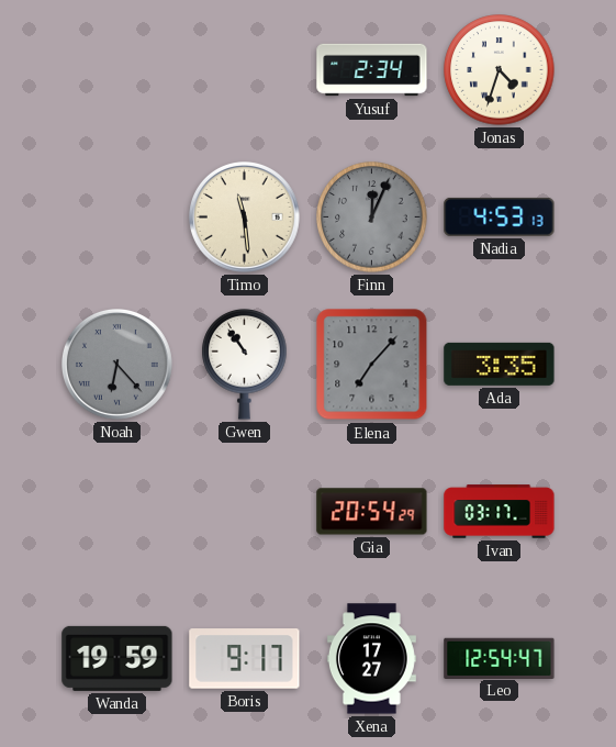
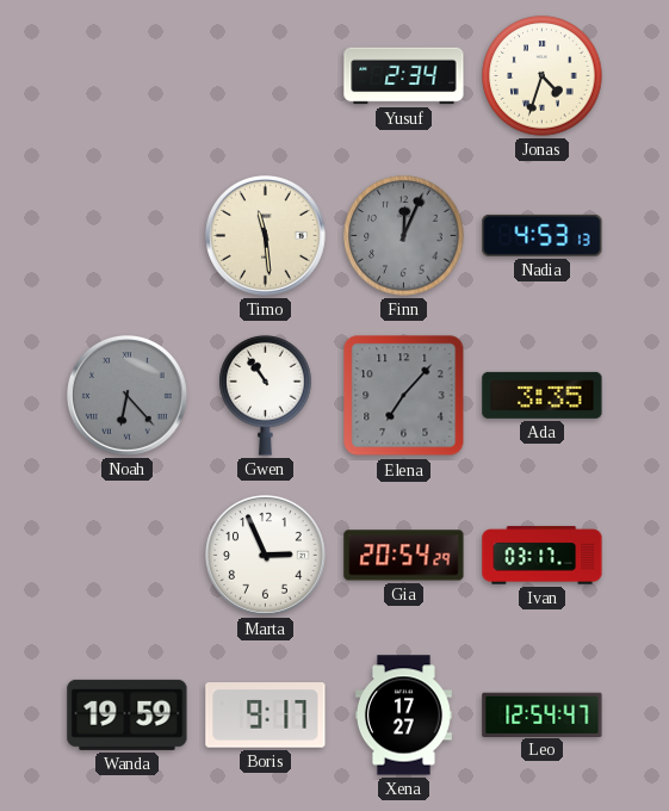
Marta: none -> 2:56 (266, 556)
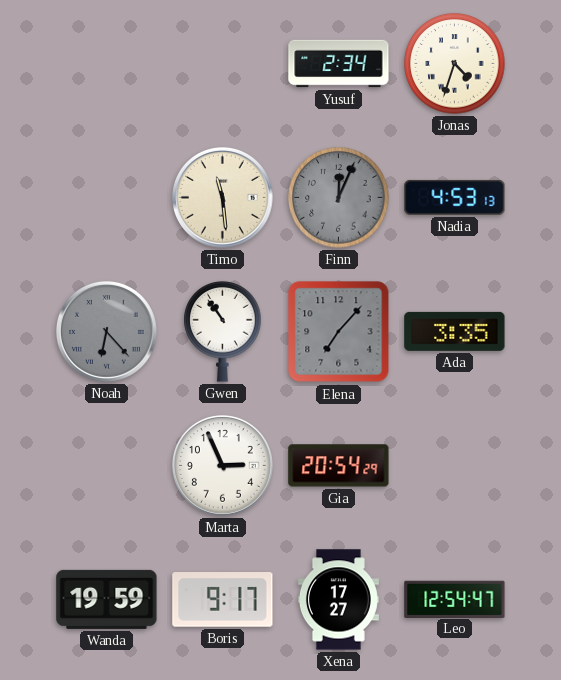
Ivan: 03:17 -> none (543, 556)
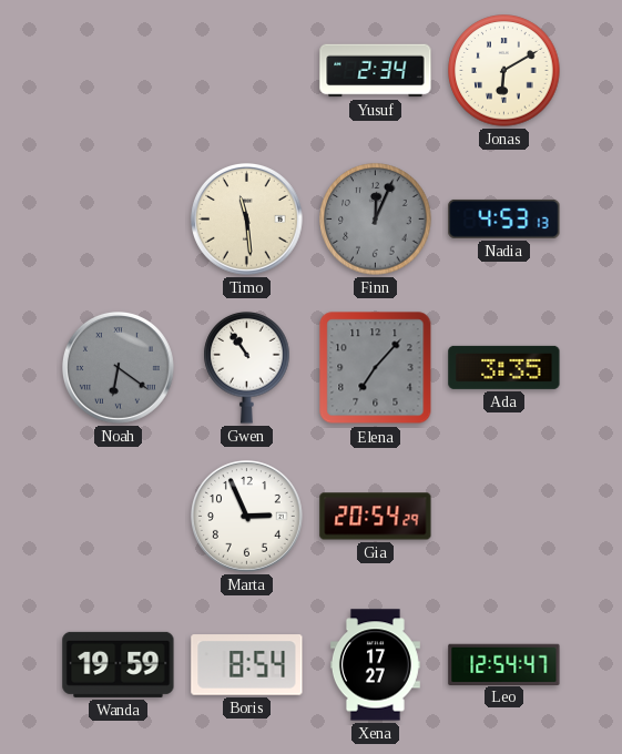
Jonas: 4:33 -> 6:10 (504, 71)
Noah: 6:23 -> 6:21 (119, 368)
Boris: 9:17 -> 8:54 (247, 665)
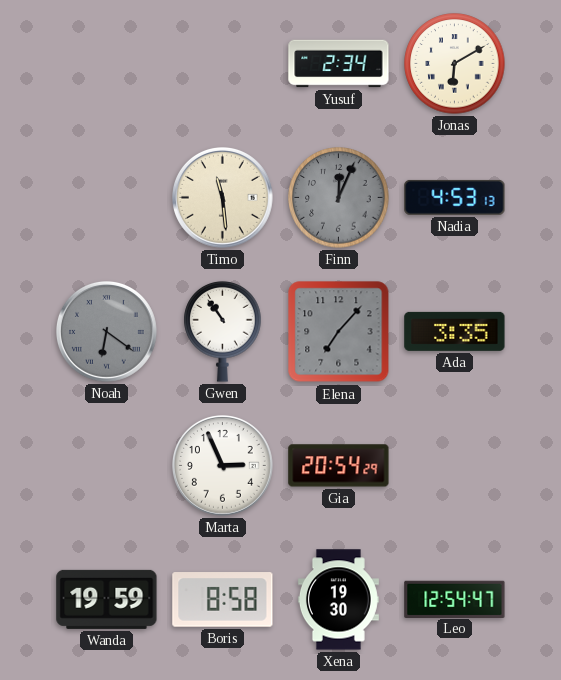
Boris: 8:54 -> 8:58 (223, 600)
Xena: 17:27 -> 19:30 (338, 600)
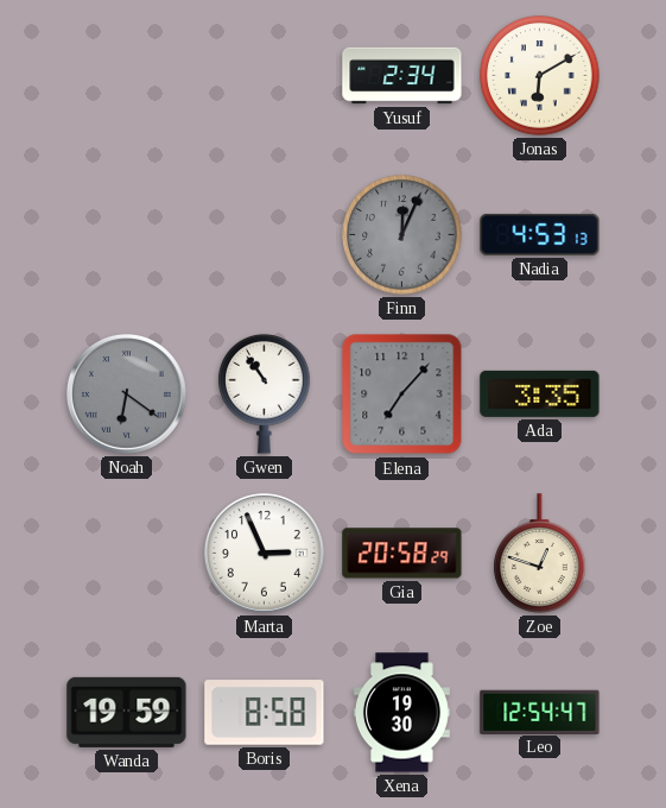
Timo: 11:29 -> none (223, 198)
Gia: 20:54 -> 20:58 (402, 554)
Zoe: none -> 12:48 (540, 554)
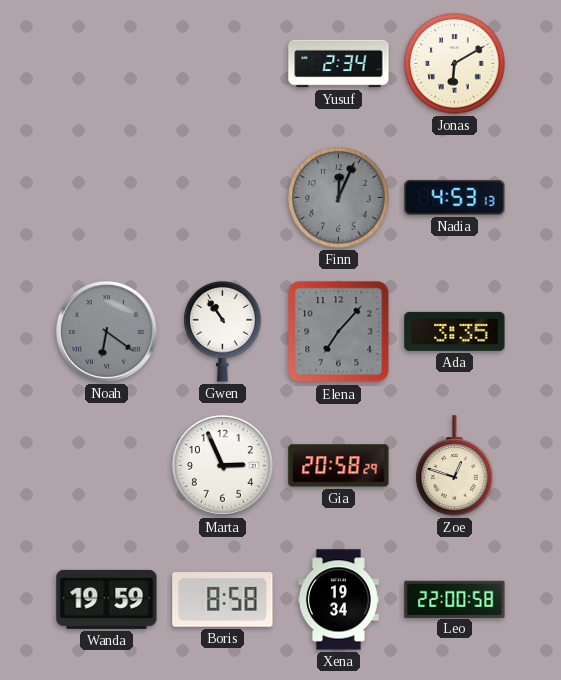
Xena: 19:30 -> 19:34 (338, 600)
Leo: 12:54 -> 22:00 (455, 599)
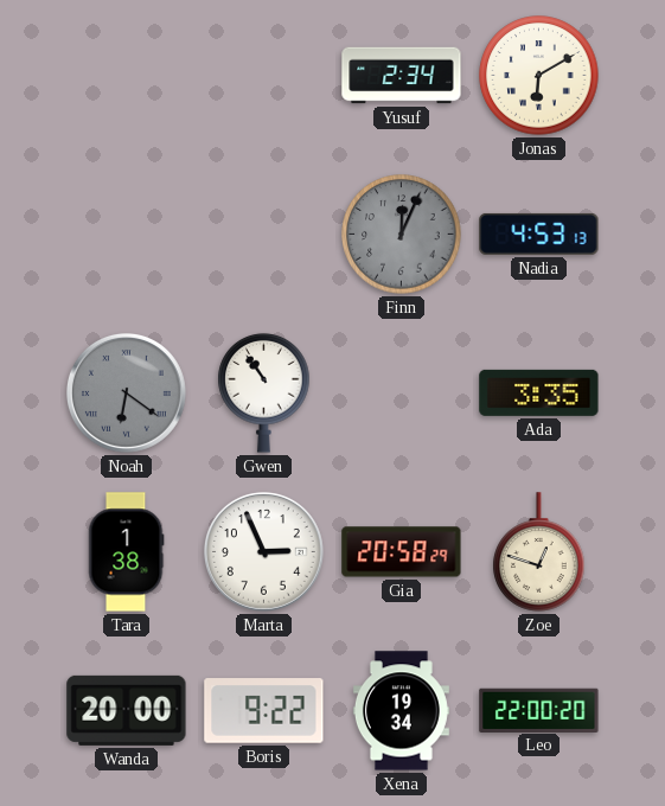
Elena: 7:07 -> none (339, 332)
Tara: none -> 1:38 (126, 552)
Wanda: 19:59 -> 20:00 (127, 710)
Boris: 8:58 -> 9:22 (264, 711)
Leo: 22:00:58 -> 22:00:20 (539, 710)
